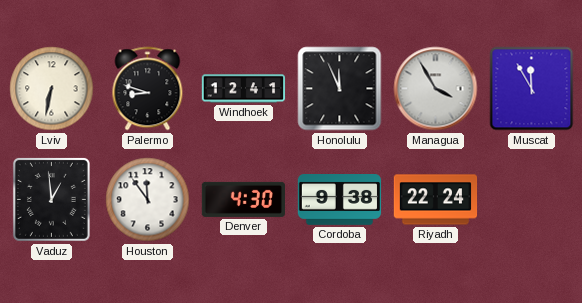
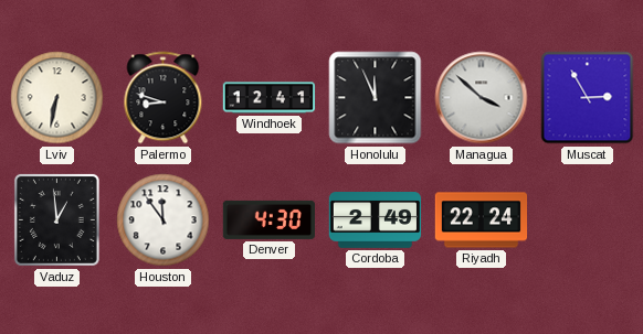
Managua: 3:55 -> 3:52 (482, 98)
Muscat: 11:55 -> 2:55 (588, 98)
Cordoba: 9:38 -> 2:49 (376, 220)
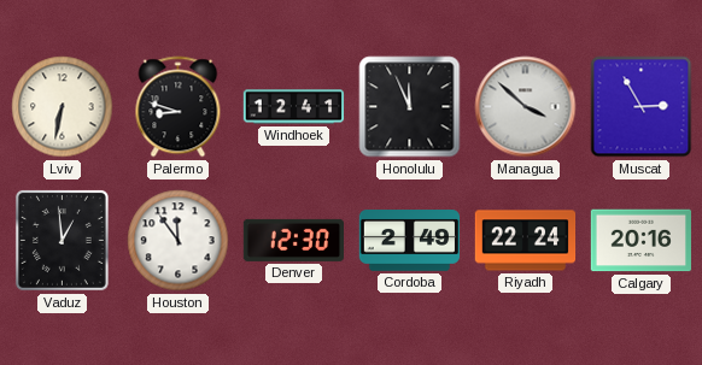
Denver: 4:30 -> 12:30 (293, 240)
Calgary: none -> 20:16 (640, 241)
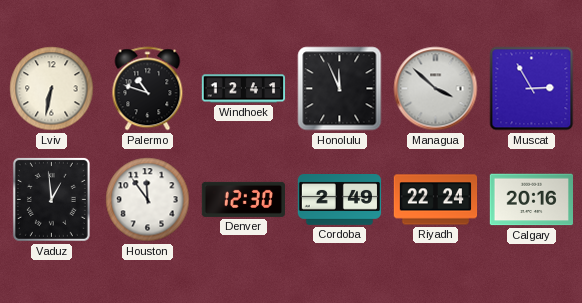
Palermo: 8:48 -> 10:48 (148, 89)
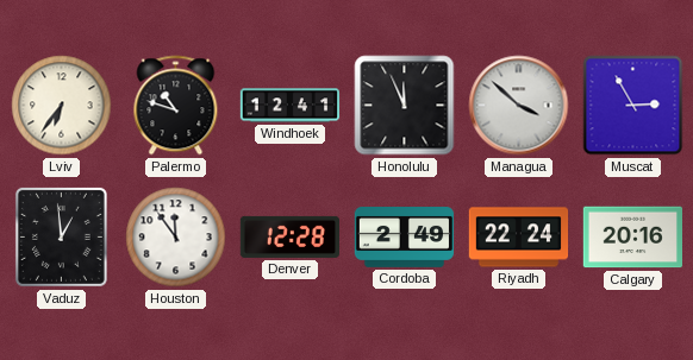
Lviv: 6:32 -> 6:36 (62, 106)
Denver: 12:30 -> 12:28 (289, 236)
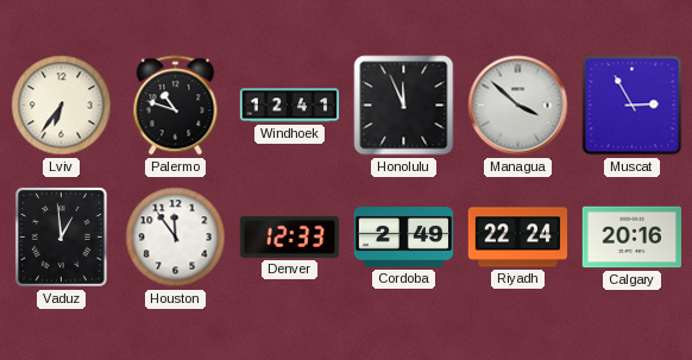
Denver: 12:28 -> 12:33 (289, 236)
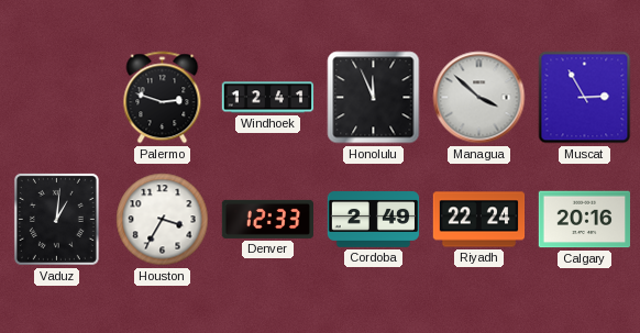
Lviv: 6:36 -> none (62, 106)
Palermo: 10:48 -> 2:48 (163, 98)
Vaduz: 12:59 -> 1:01 (56, 219)
Houston: 11:54 -> 3:35 (163, 220)
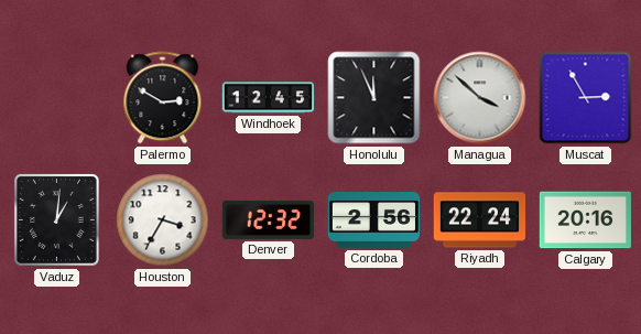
Palermo: 2:48 -> 2:50 (163, 98)
Windhoek: 12:41 -> 12:45 (269, 98)
Denver: 12:33 -> 12:32 (268, 219)
Cordoba: 2:49 -> 2:56 (374, 220)
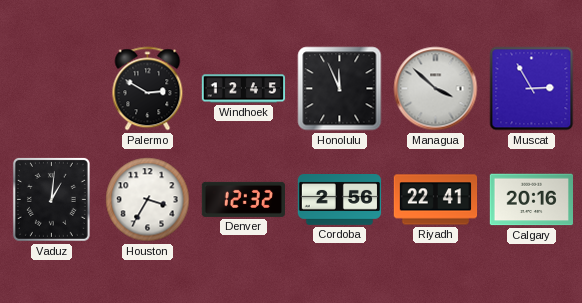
Riyadh: 22:24 -> 22:41 (436, 200)
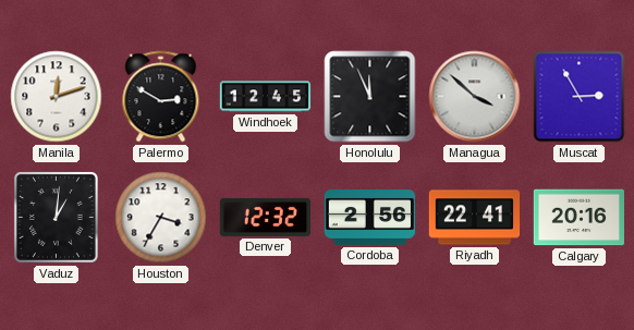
Manila: none -> 12:12 (57, 97)
